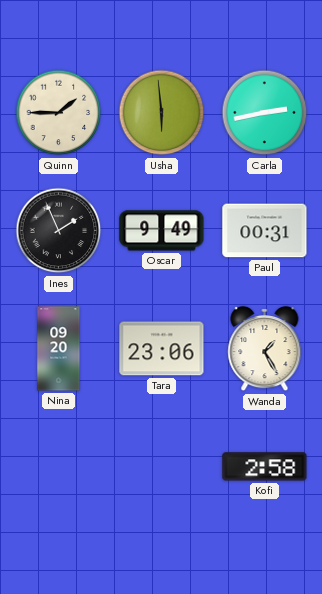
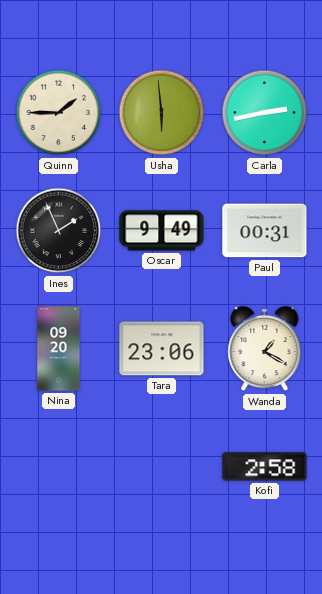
Wanda: 1:25 -> 1:20 (265, 349)
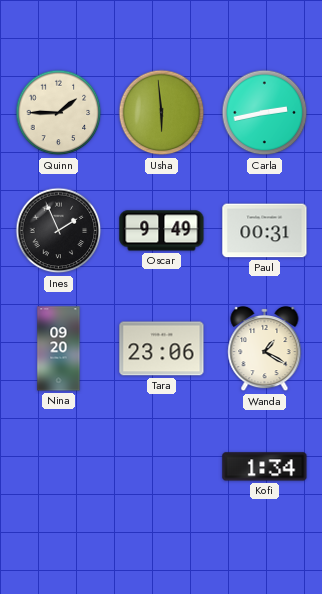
Kofi: 2:58 -> 1:34 (265, 467)
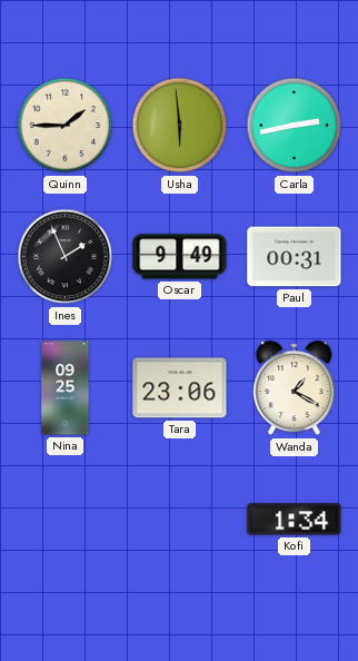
Nina: 09:20 -> 09:25 (66, 388)
